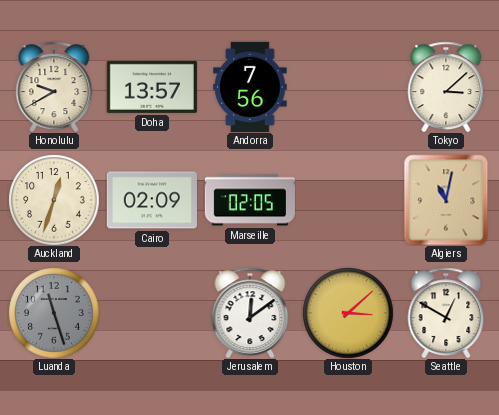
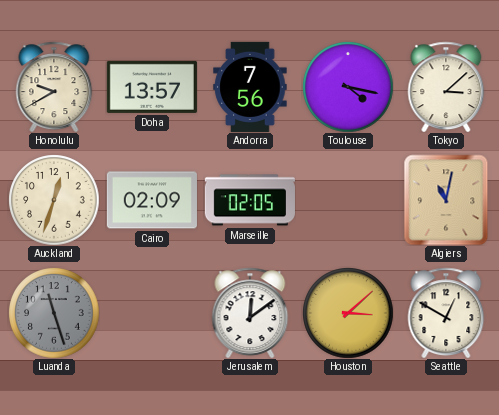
Toulouse: none -> 4:17 (348, 87)
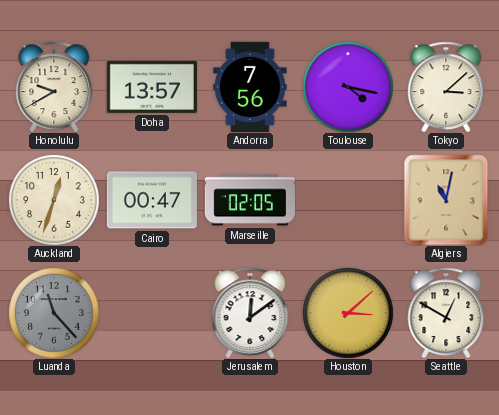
Cairo: 02:09 -> 00:47 (152, 200)
Luanda: 11:27 -> 11:23 (54, 313)
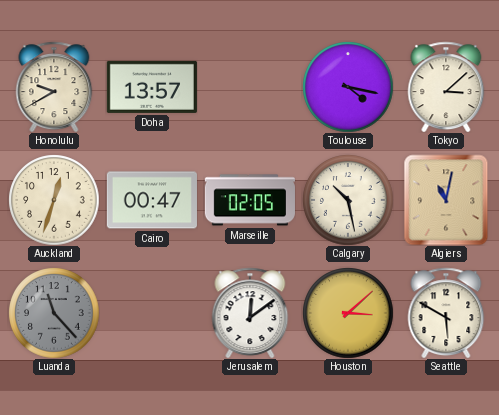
Andorra: 7:56 -> none (250, 87)
Calgary: none -> 10:28 (348, 200)
Seattle: 12:50 -> 5:50 (446, 313)
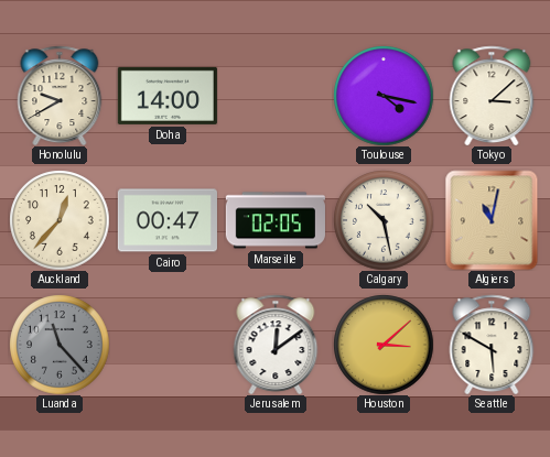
Doha: 13:57 -> 14:00 (168, 96)
Auckland: 12:33 -> 12:37 (60, 220)
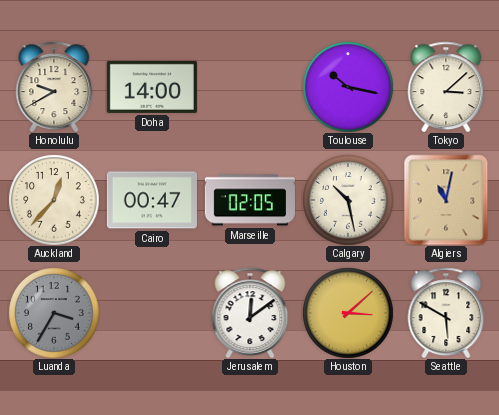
Toulouse: 4:17 -> 10:17 (348, 87)
Luanda: 11:23 -> 3:35 (54, 313)
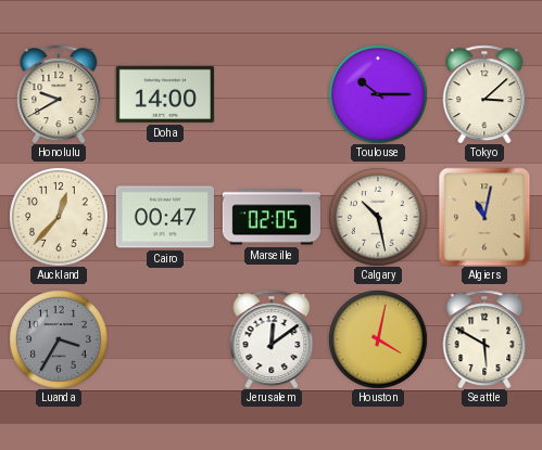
Toulouse: 10:17 -> 10:15 (378, 94)
Houston: 3:08 -> 4:02 (378, 339)
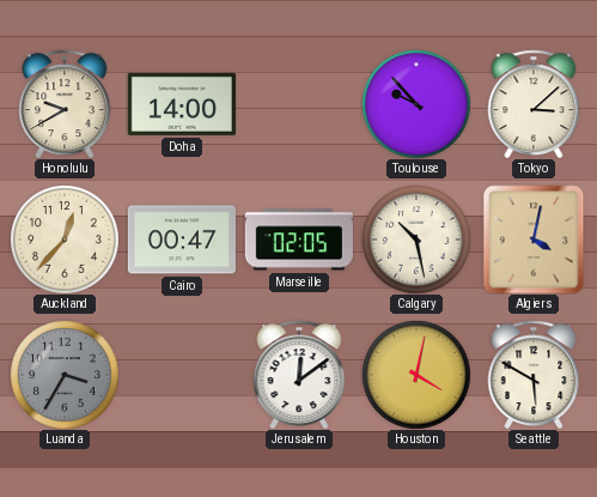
Toulouse: 10:15 -> 9:53 (416, 104)
Algiers: 11:02 -> 4:02 (534, 240)
